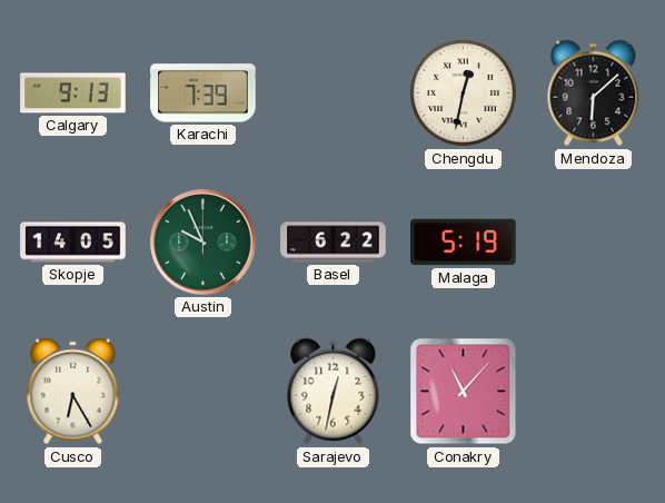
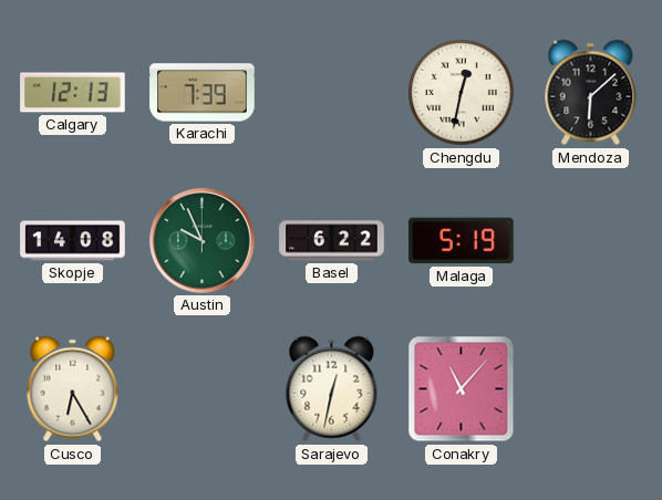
Calgary: 9:13 -> 12:13 (73, 93)
Skopje: 14:05 -> 14:08 (73, 241)
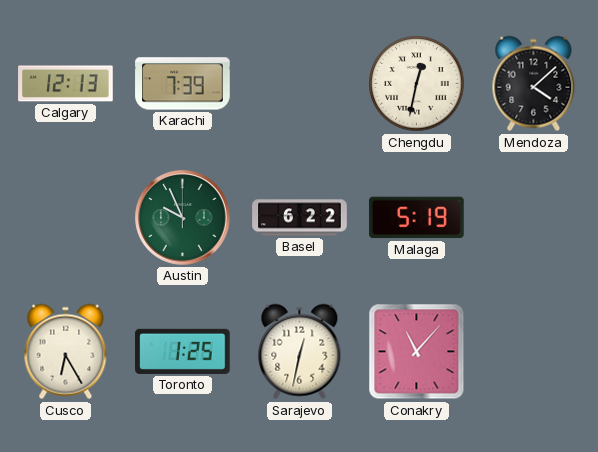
Mendoza: 6:08 -> 4:08 (534, 84)
Skopje: 14:08 -> none (73, 241)
Toronto: none -> 1:25 (183, 351)
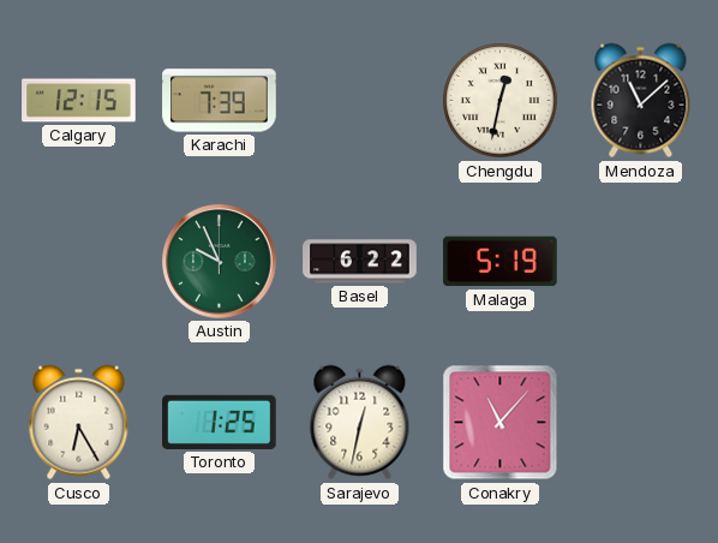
Calgary: 12:13 -> 12:15 (79, 101)
Mendoza: 4:08 -> 11:08 (641, 101)
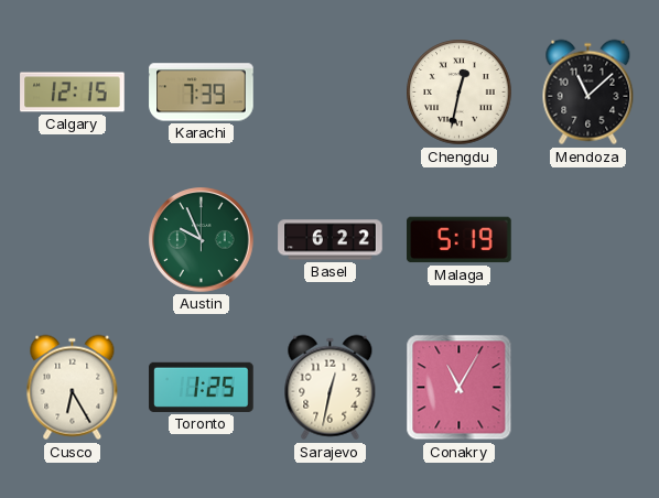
Conakry: 11:07 -> 11:05 (460, 388)
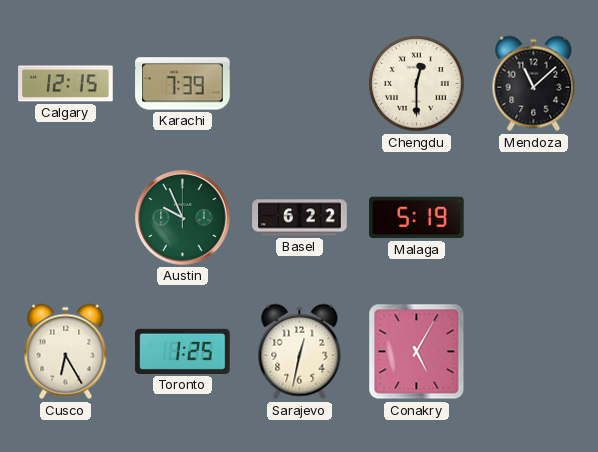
Chengdu: 12:32 -> 12:30 (417, 84)
Conakry: 11:05 -> 5:05 (417, 352)
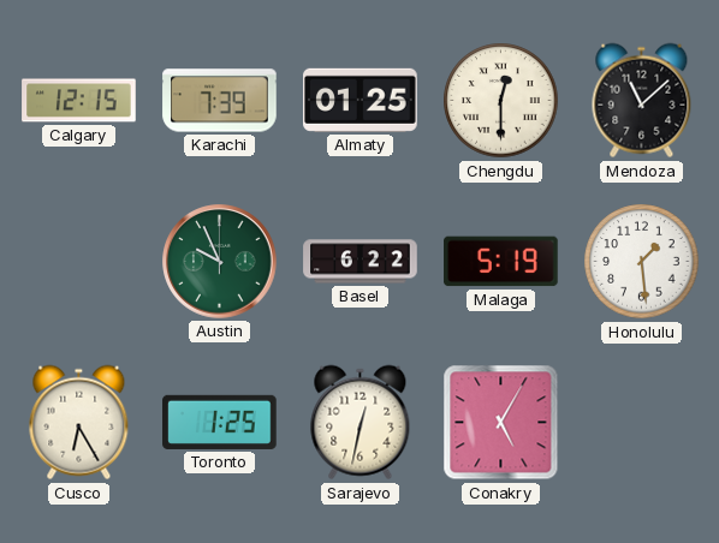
Almaty: none -> 01:25 (361, 100)
Honolulu: none -> 1:29 (642, 262)
